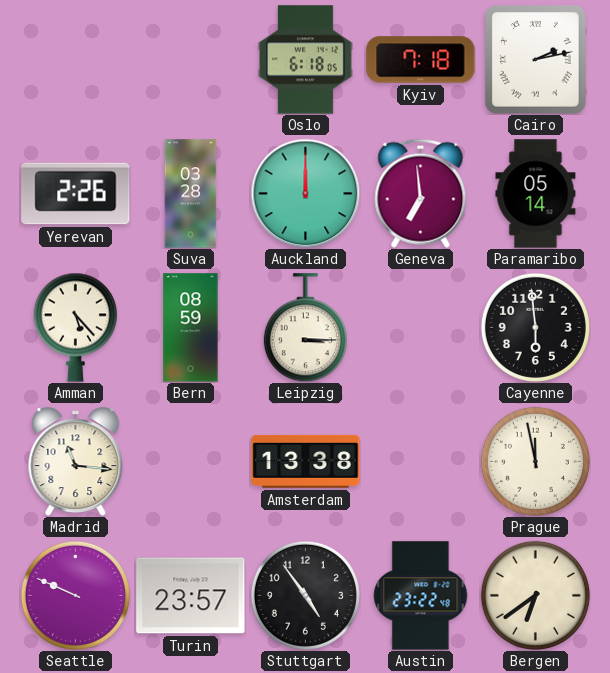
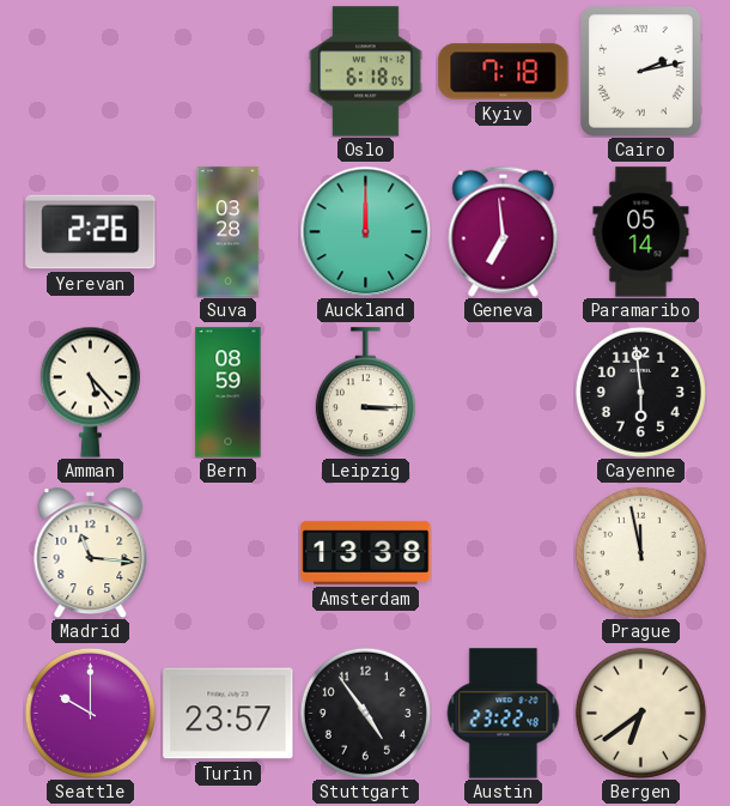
Seattle: 9:49 -> 10:00 (90, 713)
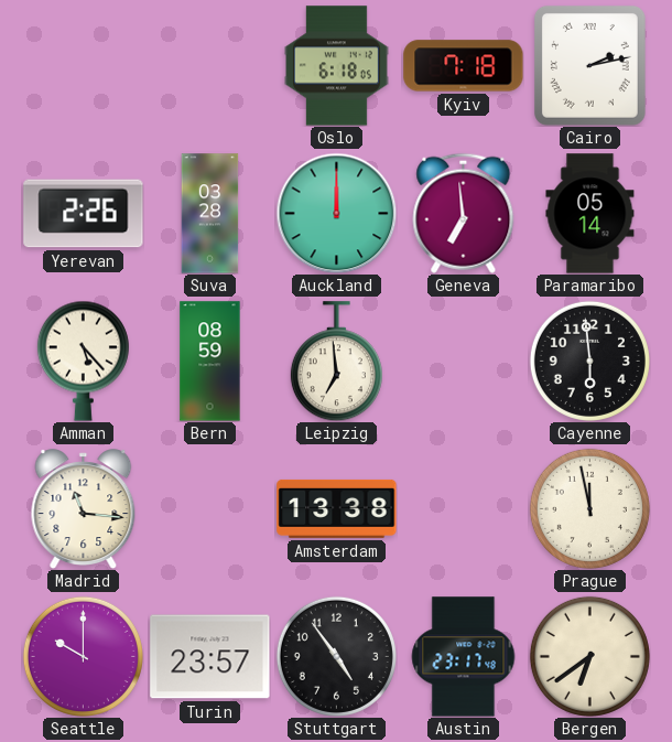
Leipzig: 3:15 -> 6:59 (336, 362)
Austin: 23:22 -> 23:17 (464, 657)
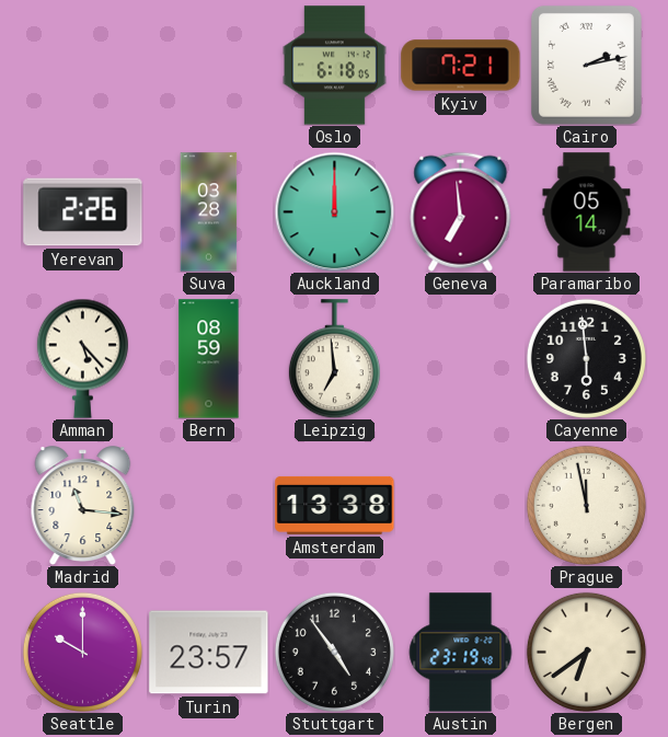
Kyiv: 7:18 -> 7:21 (461, 66)
Austin: 23:17 -> 23:19 (461, 653)
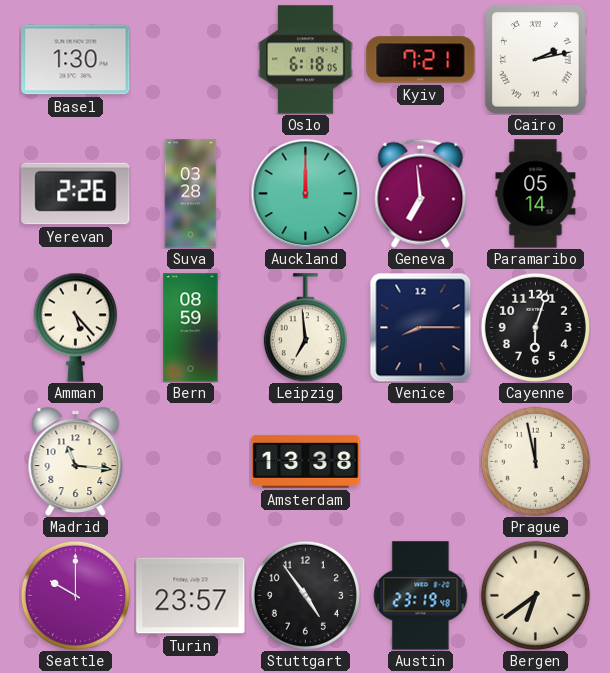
Basel: none -> 1:30 (76, 60)
Venice: none -> 8:15 (421, 327)
Cayenne: 5:59 -> 6:03 (535, 327)
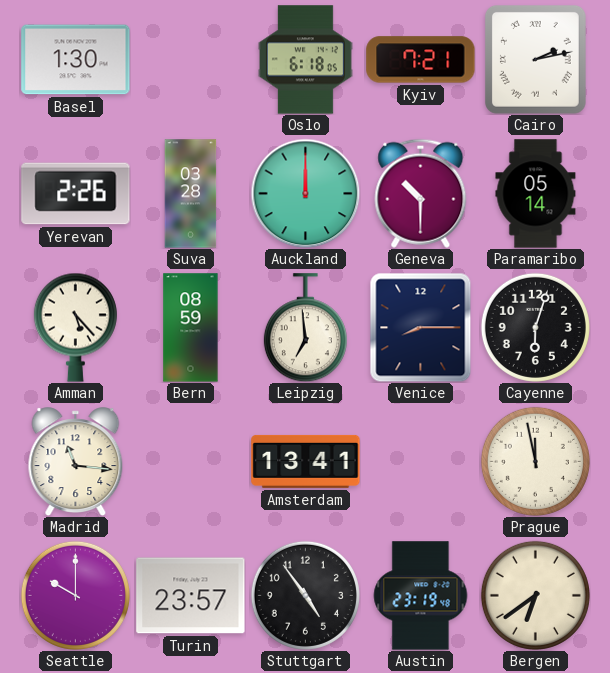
Geneva: 6:59 -> 10:30 (421, 193)
Amsterdam: 13:38 -> 13:41 (306, 461)
